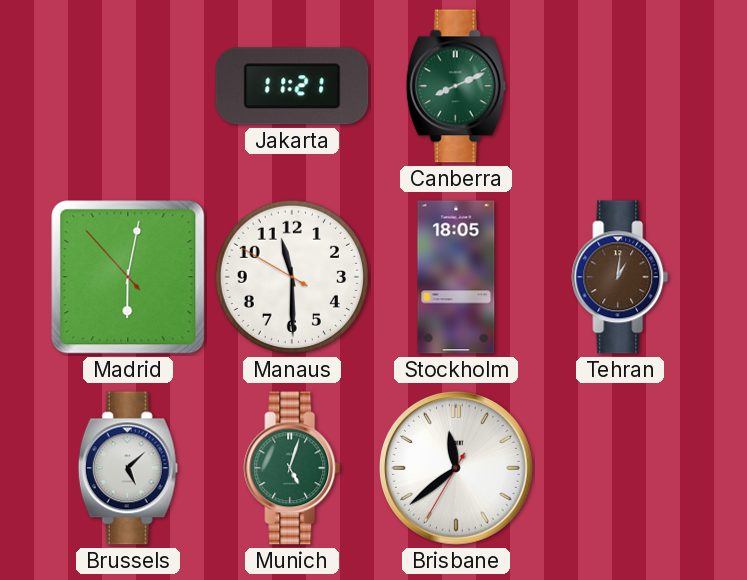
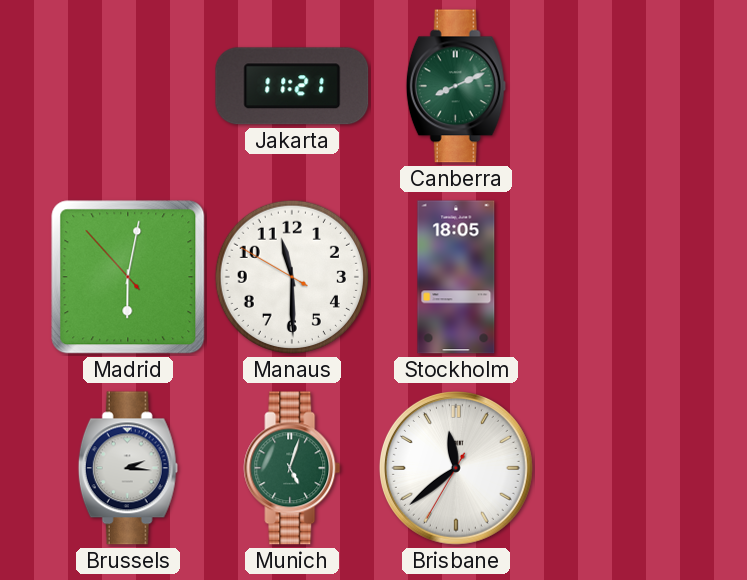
Tehran: 1:01 -> none (620, 277)
Brussels: 5:08 -> 2:16 (128, 468)
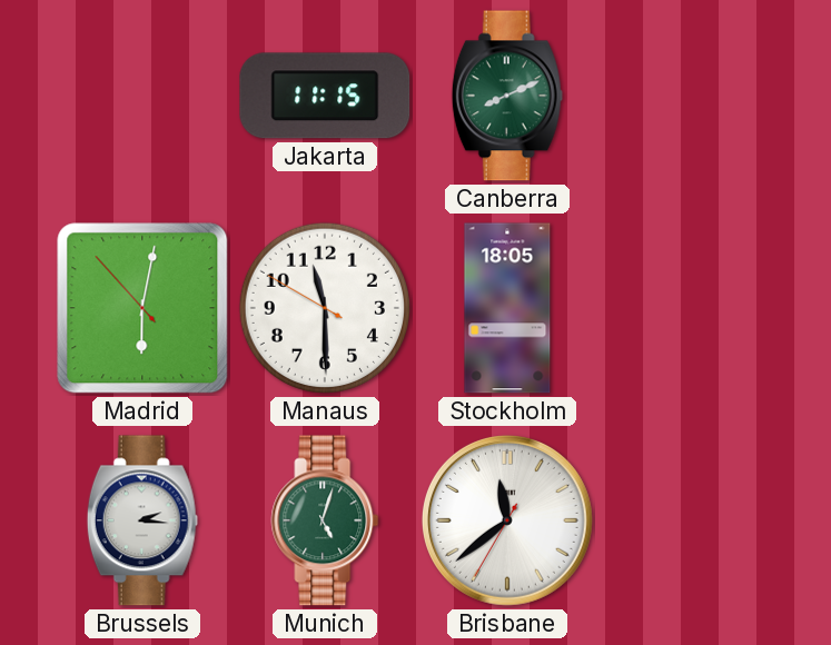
Jakarta: 11:21 -> 11:15 (325, 96)
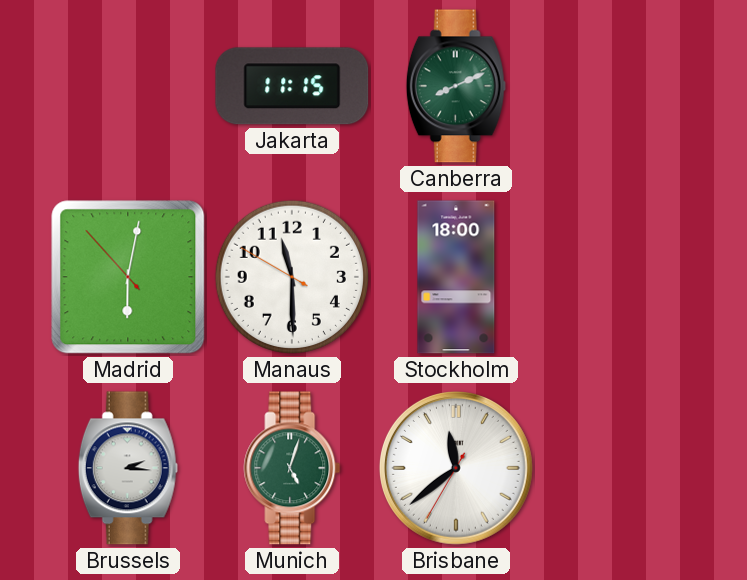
Stockholm: 18:05 -> 18:00 (456, 277)
